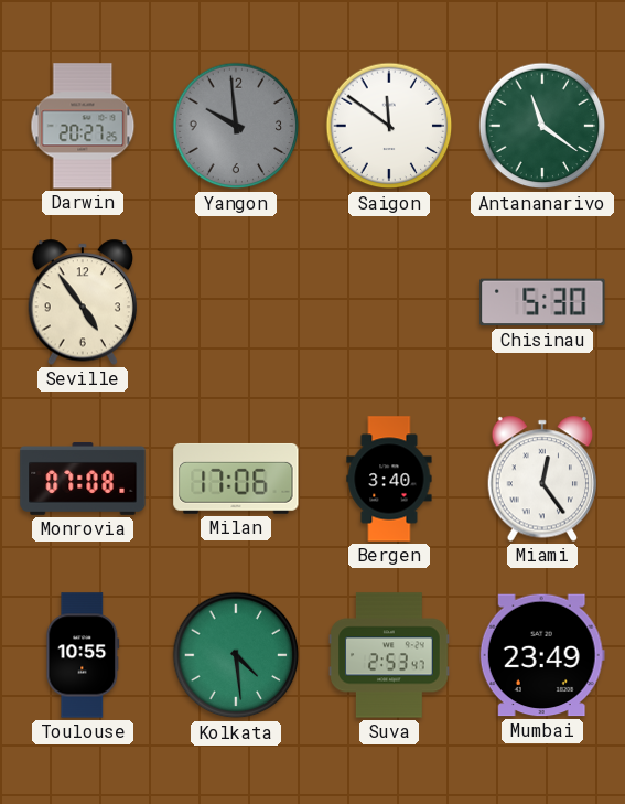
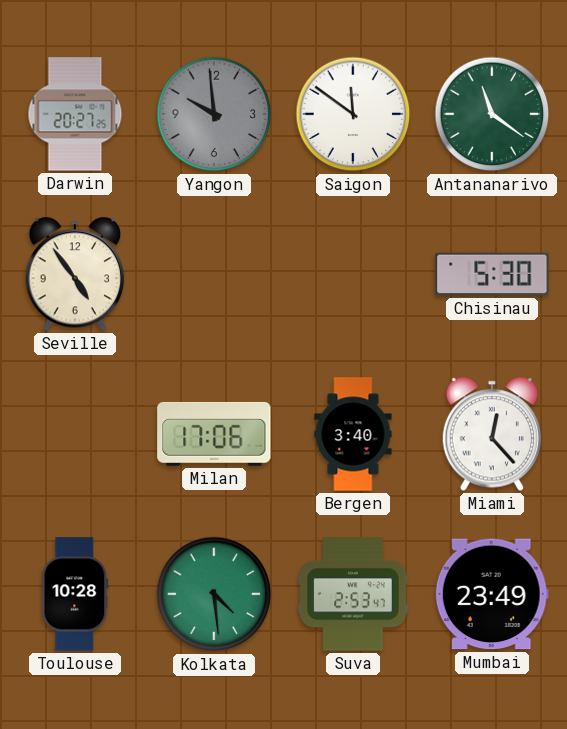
Monrovia: 07:08 -> none (83, 480)
Miami: 12:24 -> 12:23 (492, 434)
Toulouse: 10:55 -> 10:28 (75, 594)
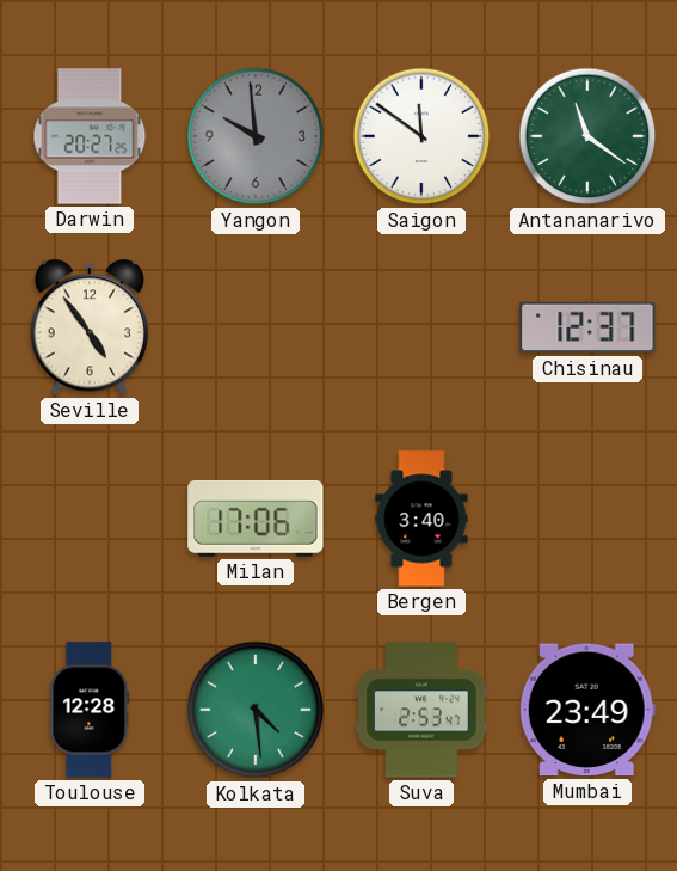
Chisinau: 5:30 -> 12:37 (587, 327)
Miami: 12:23 -> none (492, 434)
Toulouse: 10:28 -> 12:28 (90, 710)
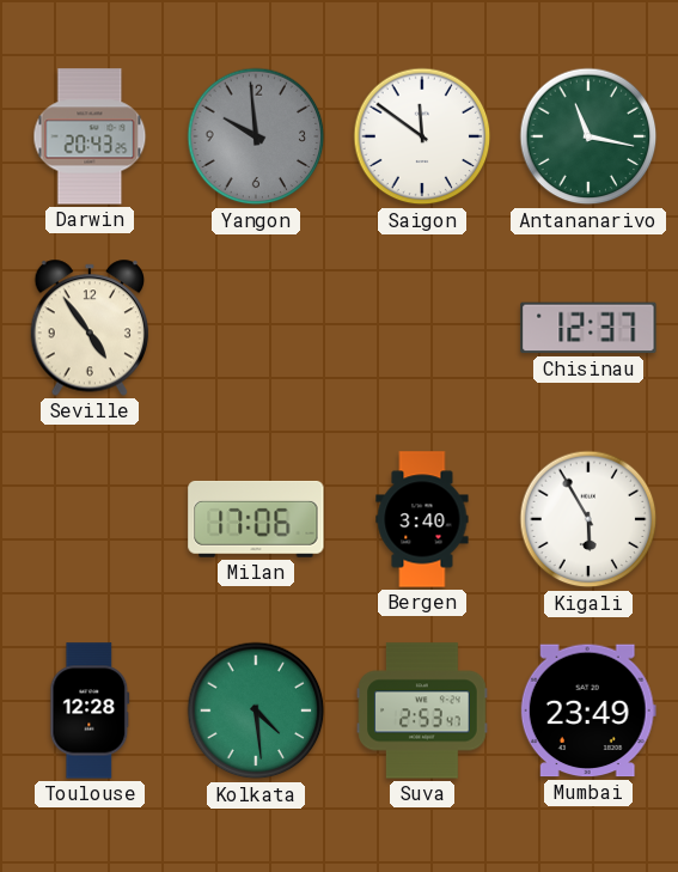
Darwin: 20:27 -> 20:43 (90, 136)
Antananarivo: 11:21 -> 11:17 (588, 136)
Kigali: none -> 5:55 (588, 519)
